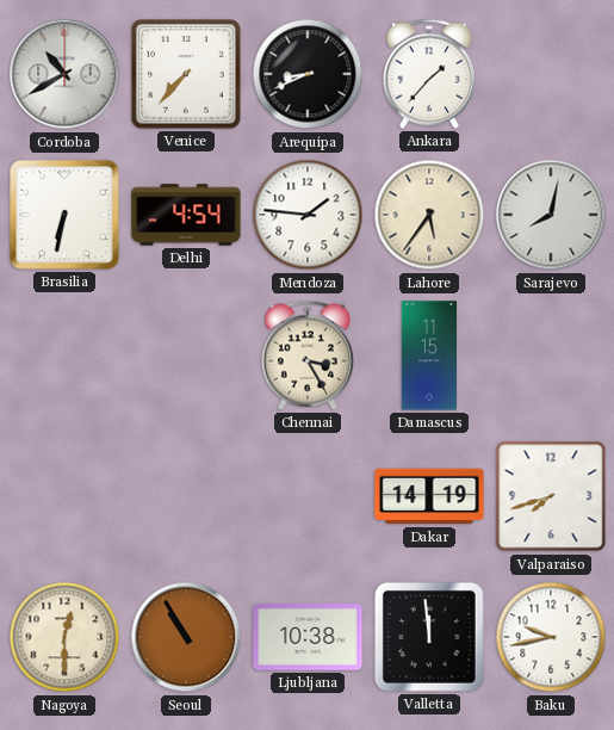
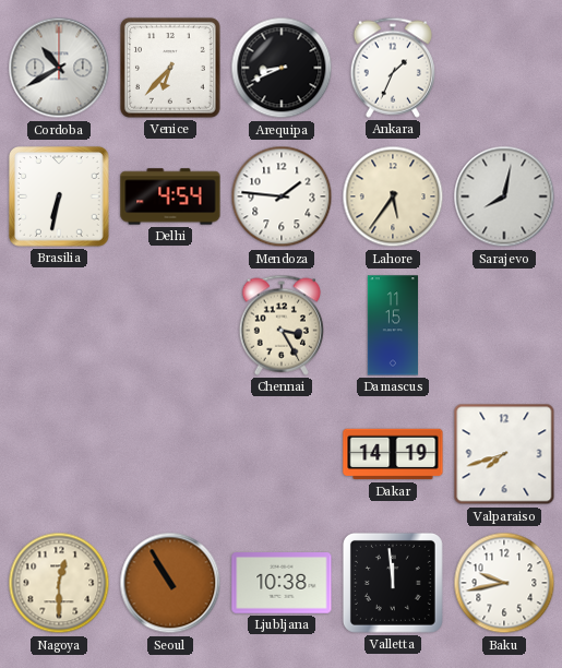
Venice: 7:37 -> 6:37 (171, 69)
Ankara: 1:37 -> 1:34 (393, 68)
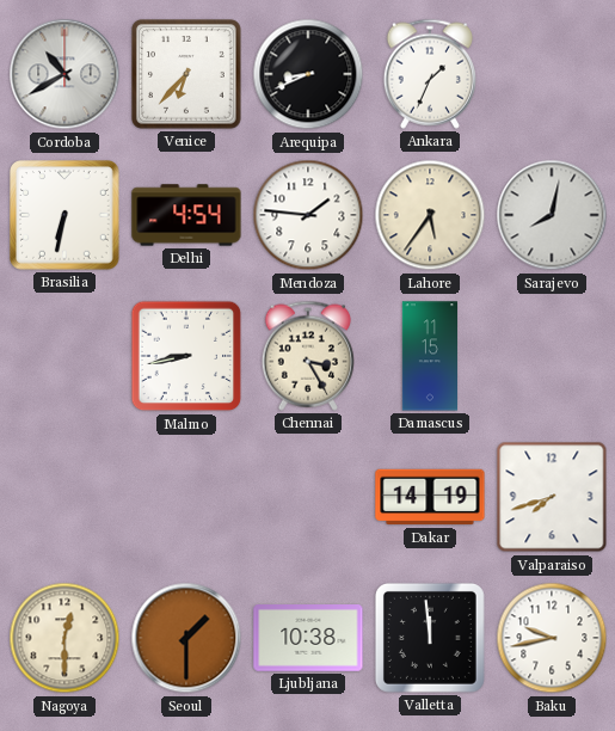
Malmo: none -> 8:43 (186, 356)
Seoul: 10:55 -> 1:30 (186, 638)
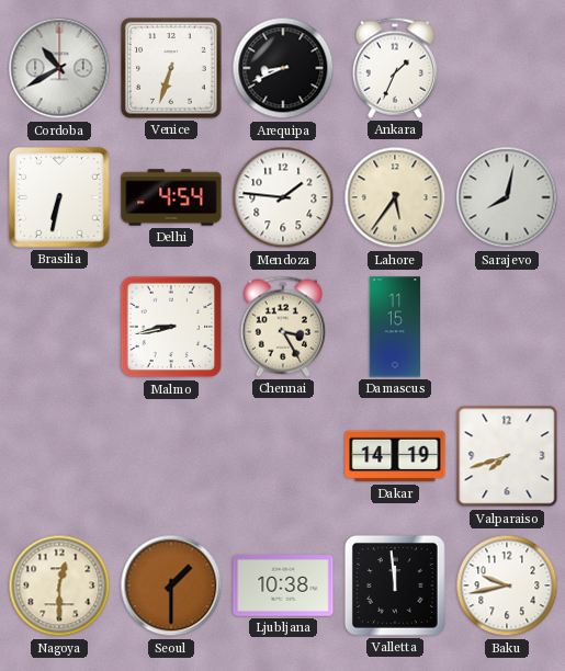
Venice: 6:37 -> 6:33 (172, 69)
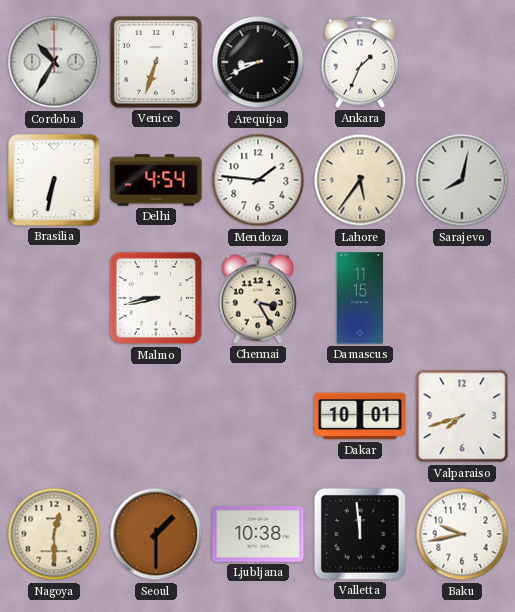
Cordoba: 10:40 -> 10:35 (54, 62)
Dakar: 14:19 -> 10:01 (360, 416)
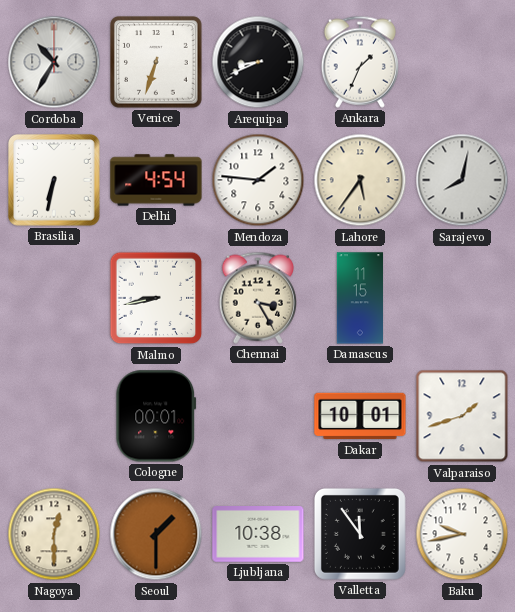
Cologne: none -> 00:01 (156, 416)
Valparaiso: 7:42 -> 1:42 (462, 416)
Valletta: 11:59 -> 11:54 (360, 534)
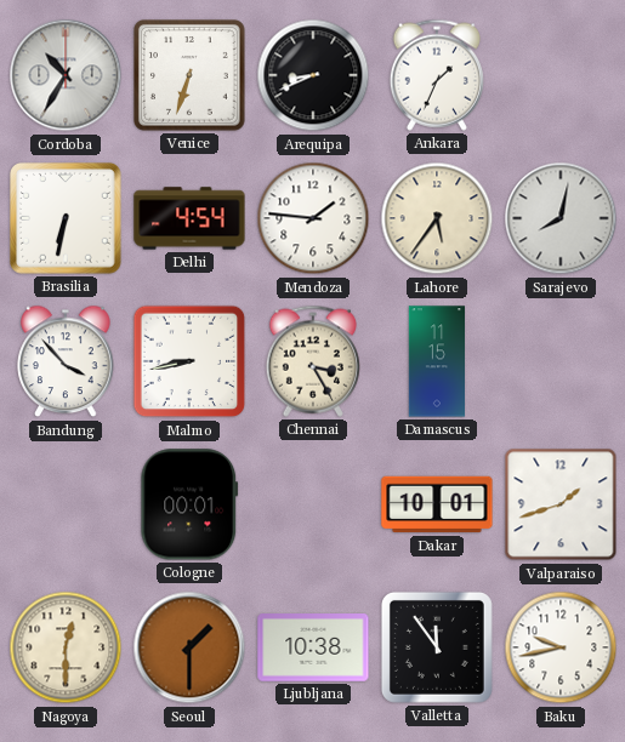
Bandung: none -> 3:53 (66, 361)
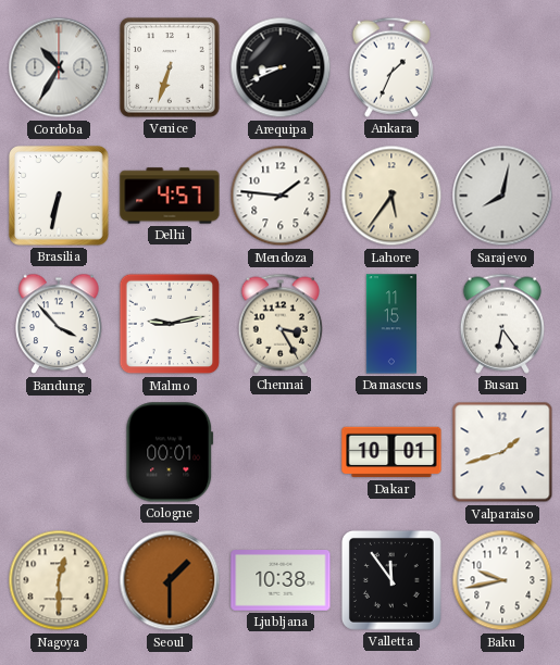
Delhi: 4:54 -> 4:57 (170, 196)
Malmo: 8:43 -> 9:13 (170, 324)
Busan: none -> 6:24 (502, 324)
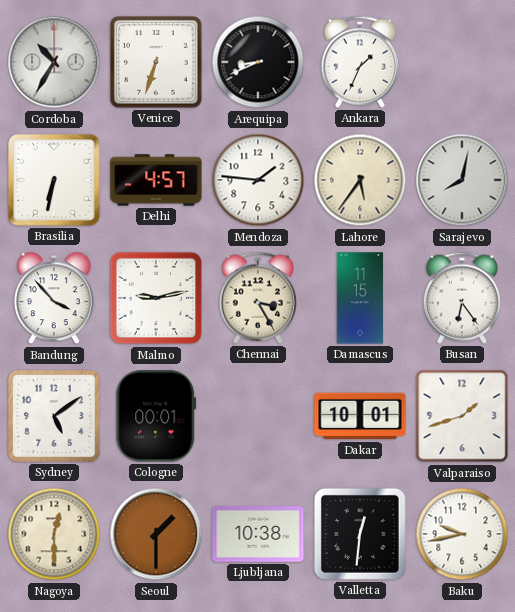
Sydney: none -> 5:09 (55, 417)
Valletta: 11:54 -> 12:31 (360, 534)
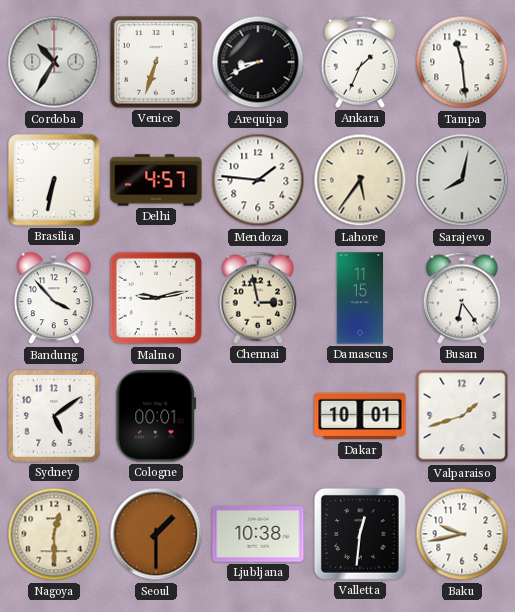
Tampa: none -> 11:29 (462, 62)
Chennai: 3:25 -> 2:58 (258, 298)
